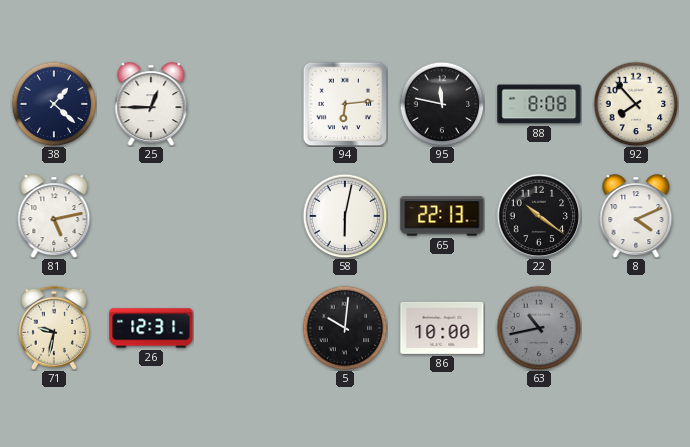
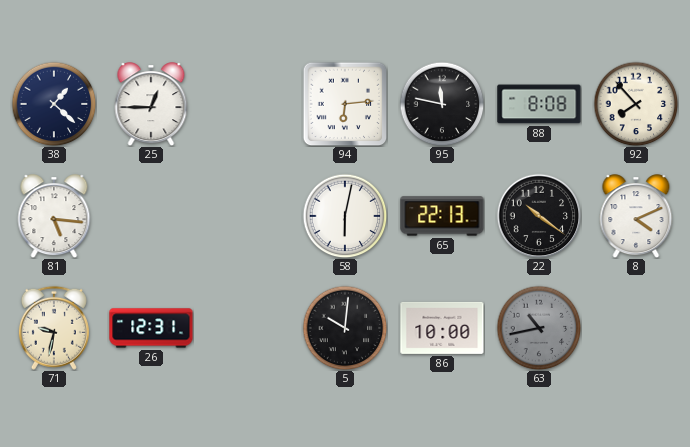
81: 5:13 -> 5:16 (54, 216)
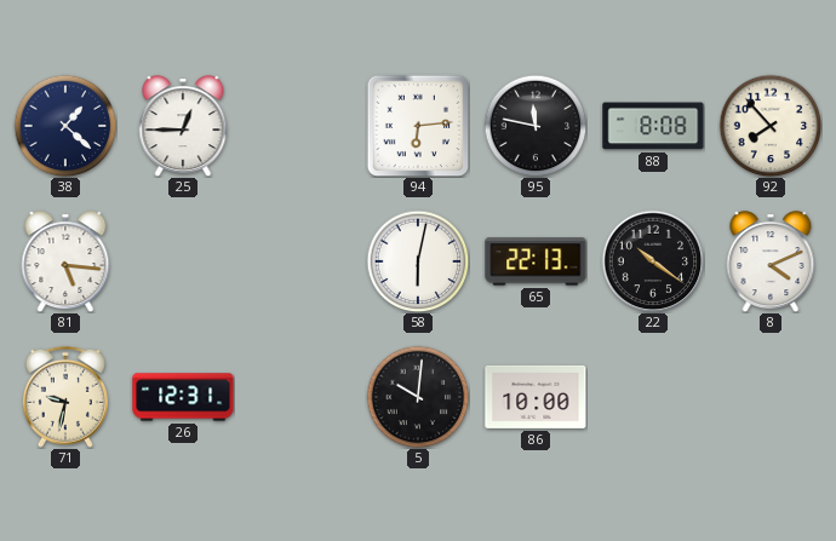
63: 10:43 -> none (539, 328)
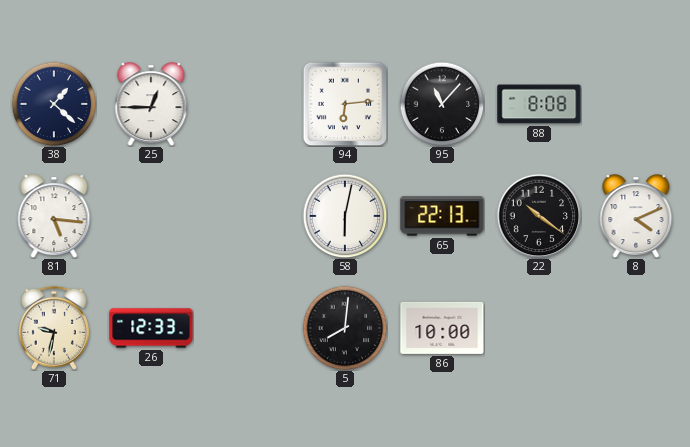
95: 11:47 -> 11:07 (442, 104)
92: 7:53 -> none (771, 126)
26: 12:31 -> 12:33 (151, 328)
5: 10:01 -> 8:01 (345, 328)
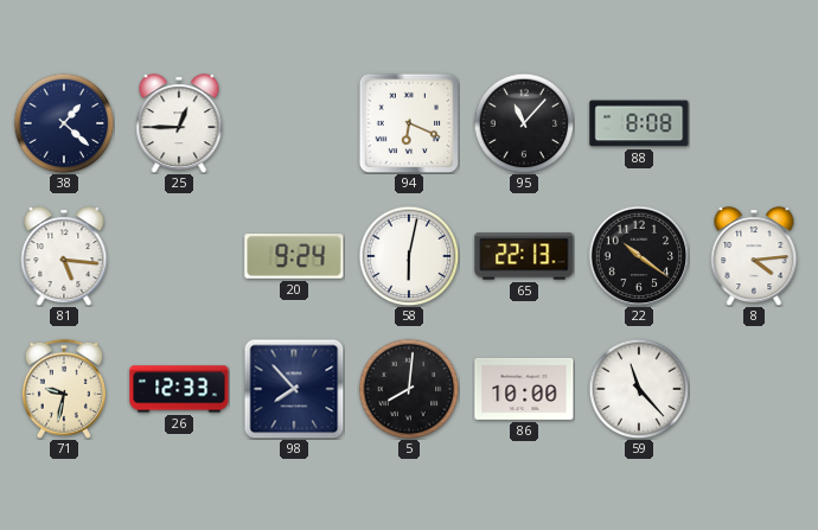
94: 6:14 -> 6:19 (409, 123)
20: none -> 9:24 (294, 256)
8: 4:11 -> 4:14 (754, 256)
98: none -> 7:53 (294, 389)
59: none -> 11:23 (639, 389)
